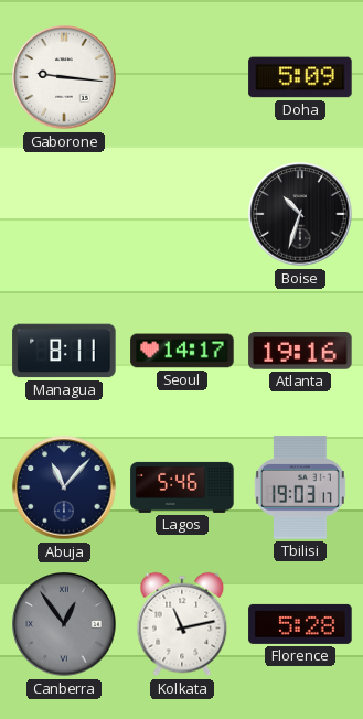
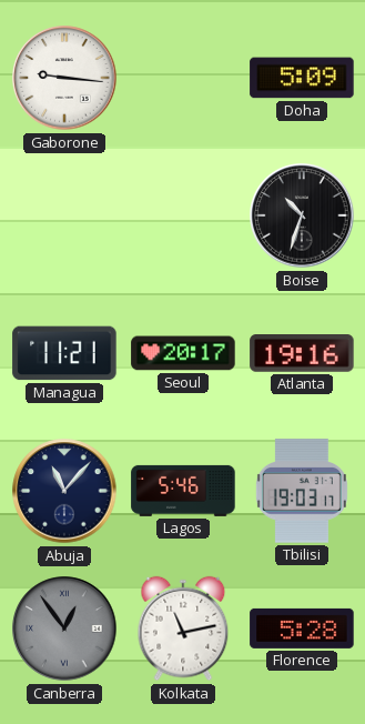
Managua: 8:11 -> 11:21 (64, 353)
Seoul: 14:17 -> 20:17 (183, 353)
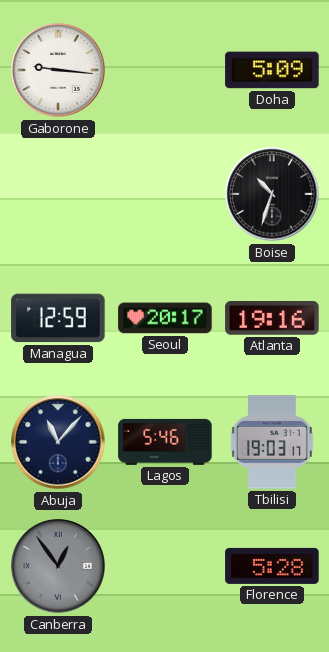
Managua: 11:21 -> 12:59 (58, 318)
Kolkata: 11:13 -> none (183, 629)
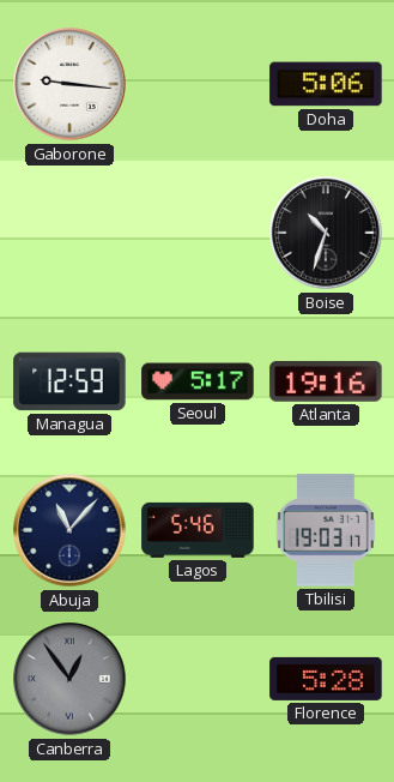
Doha: 5:09 -> 5:06 (326, 84)
Seoul: 20:17 -> 5:17 (198, 381)
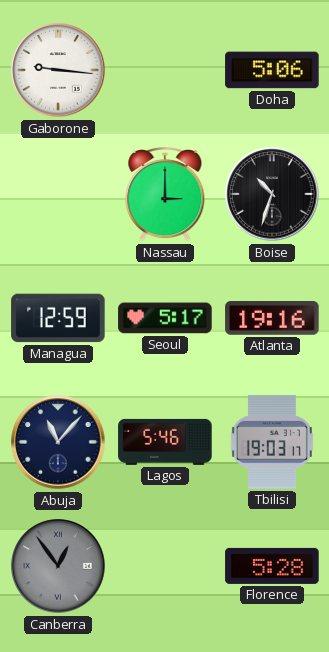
Nassau: none -> 3:00 (165, 195)
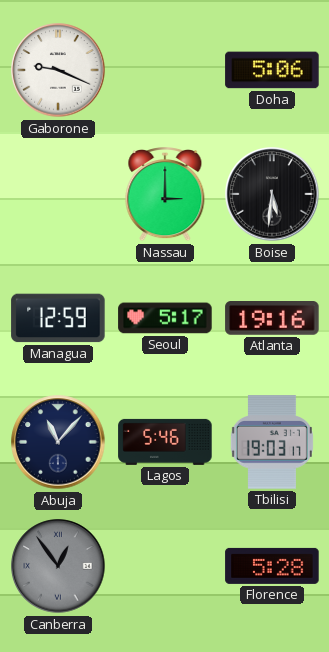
Gaborone: 9:16 -> 9:19 (58, 70)
Boise: 10:33 -> 5:31 (272, 194)
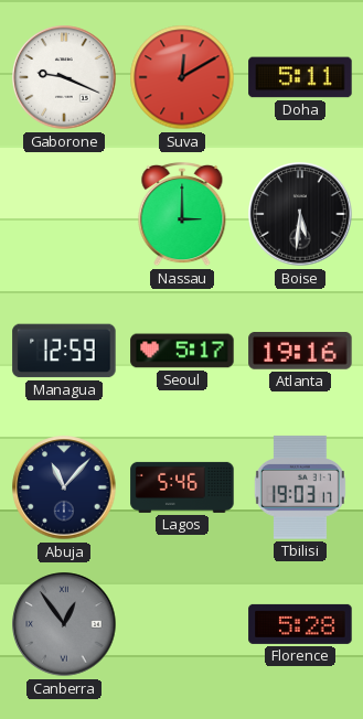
Suva: none -> 12:10 (182, 77)
Doha: 5:06 -> 5:11 (300, 77)
